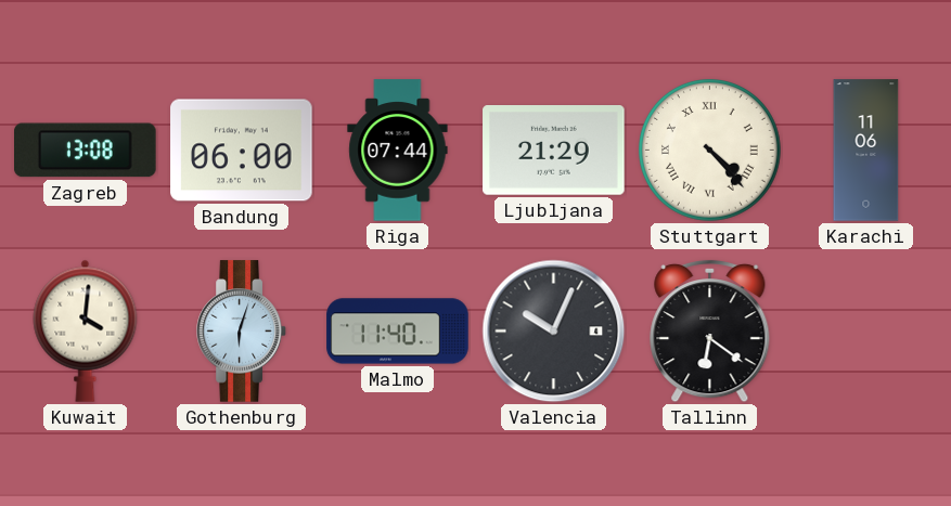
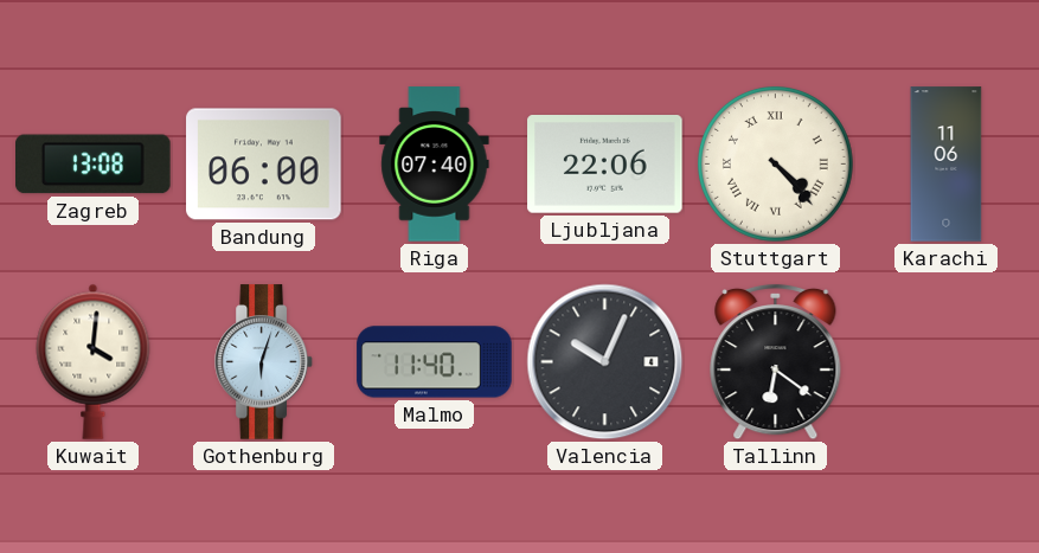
Riga: 07:44 -> 07:40 (435, 165)
Ljubljana: 21:29 -> 22:06 (605, 165)
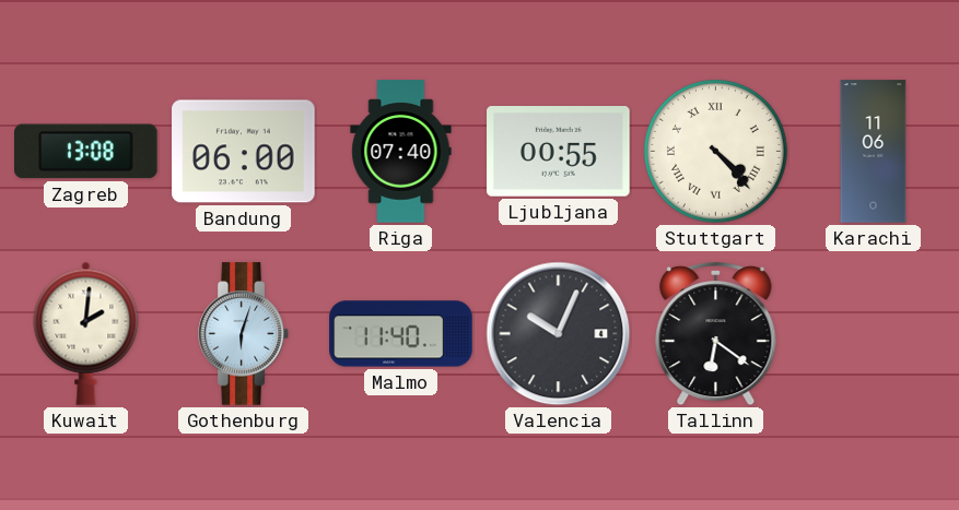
Ljubljana: 22:06 -> 00:55 (559, 152)
Kuwait: 4:01 -> 2:01 (86, 333)
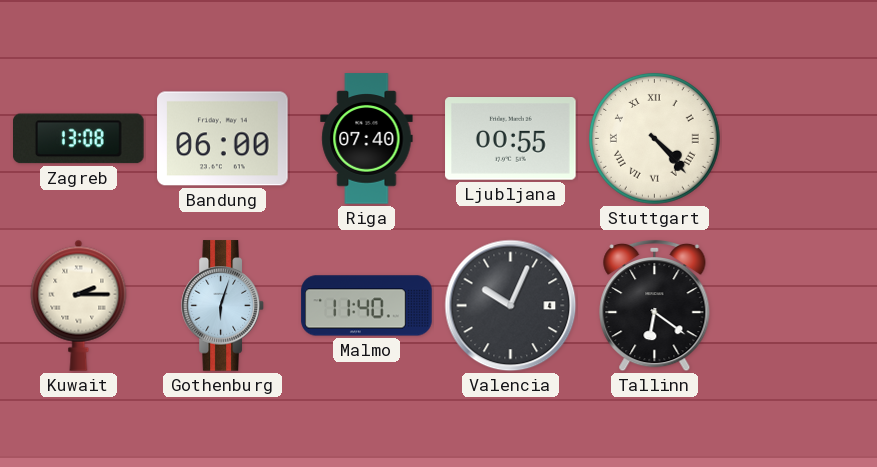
Karachi: 11:06 -> none (874, 152)
Kuwait: 2:01 -> 2:15 (79, 305)
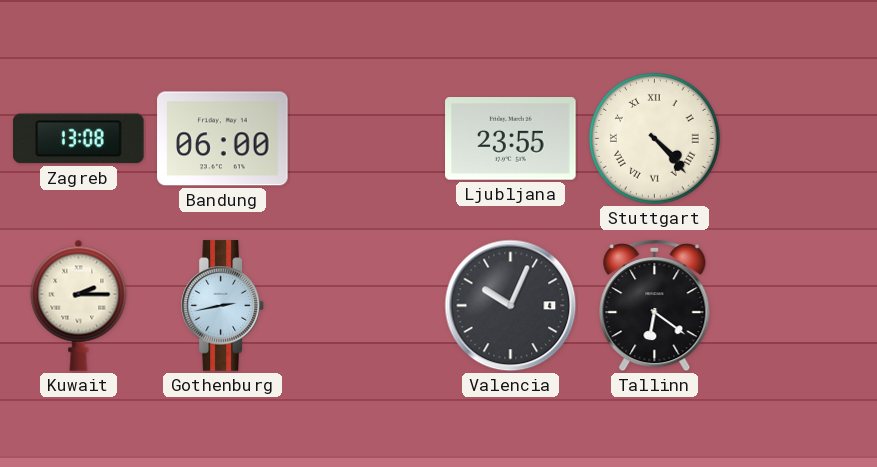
Riga: 07:40 -> none (367, 139)
Ljubljana: 00:55 -> 23:55 (511, 139)
Gothenburg: 6:03 -> 2:43 (223, 306)
Malmo: 11:40 -> none (367, 306)
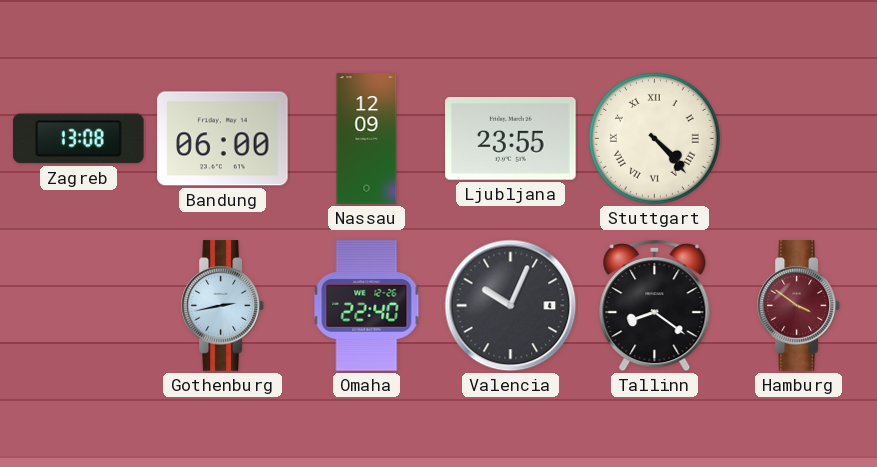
Nassau: none -> 12:09 (367, 139)
Kuwait: 2:15 -> none (79, 305)
Omaha: none -> 22:40 (367, 306)
Tallinn: 6:21 -> 8:21 (655, 306)
Hamburg: none -> 3:51 (799, 306)
